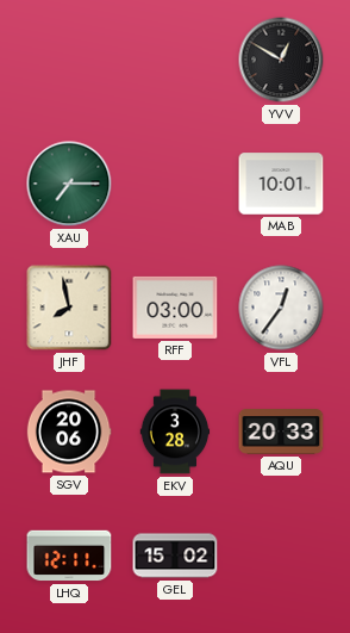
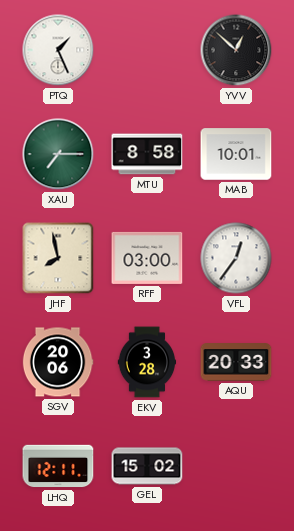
PTQ: none -> 1:26 (58, 50)
YVV: 12:50 -> 12:52 (236, 50)
MTU: none -> 8:58 (147, 154)
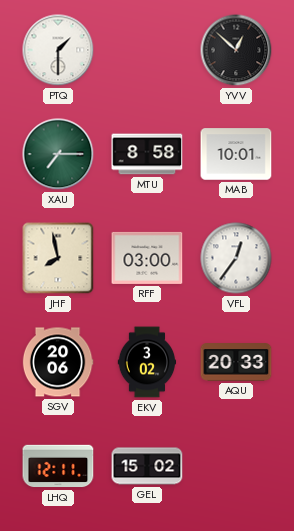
PTQ: 1:26 -> 1:30 (58, 50)
EKV: 3:28 -> 3:02 (147, 362)
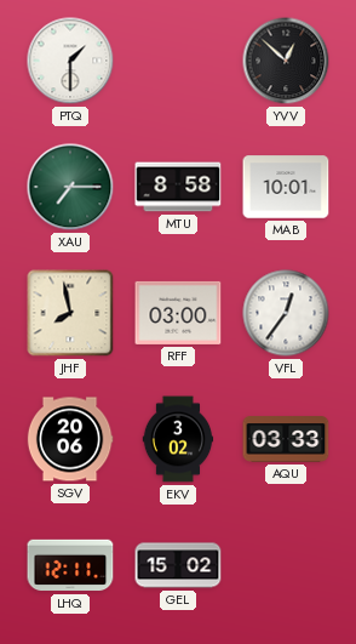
AQU: 20:33 -> 03:33 (286, 439)
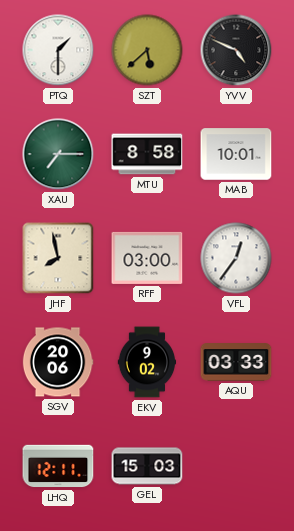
SZT: none -> 5:38 (147, 50)
YVV: 12:52 -> 4:49 (236, 50)
EKV: 3:02 -> 9:02 (147, 362)
GEL: 15:02 -> 15:03 (147, 466)
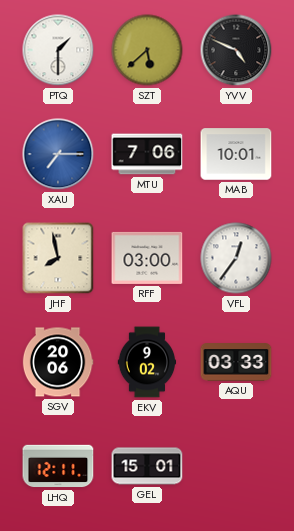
XAU dial: green -> blue (58, 154)
MTU: 8:58 -> 7:06 (147, 154)
GEL: 15:03 -> 15:01 (147, 466)
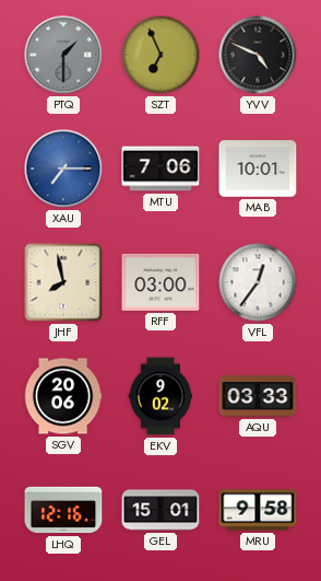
PTQ dial: white -> grey (63, 55)
SZT: 5:38 -> 6:56 (160, 55)
LHQ: 12:11 -> 12:16 (63, 510)
MRU: none -> 9:58 (258, 510)
